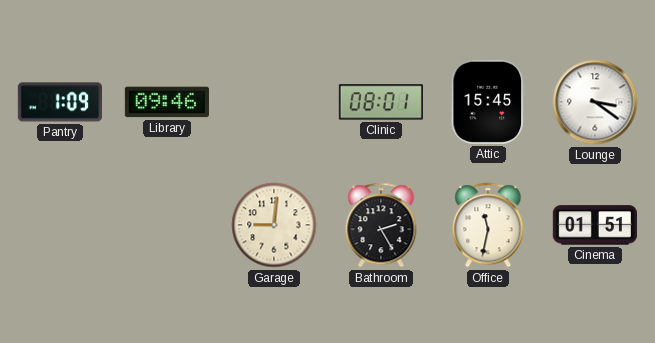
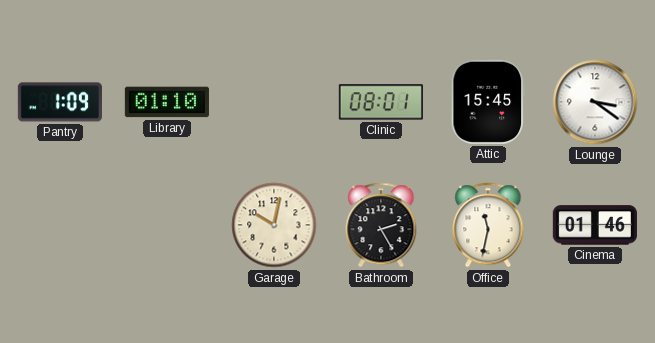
Library: 09:46 -> 01:10 (167, 102)
Garage: 9:01 -> 10:02 (274, 225)
Cinema: 01:51 -> 01:46 (595, 225)
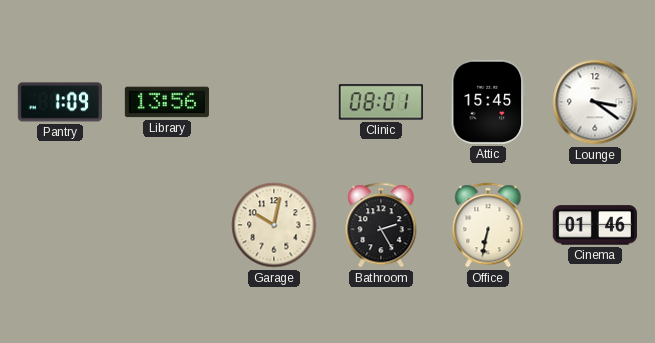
Library: 01:10 -> 13:56 (167, 102)
Office: 11:32 -> 6:32 (488, 225)
